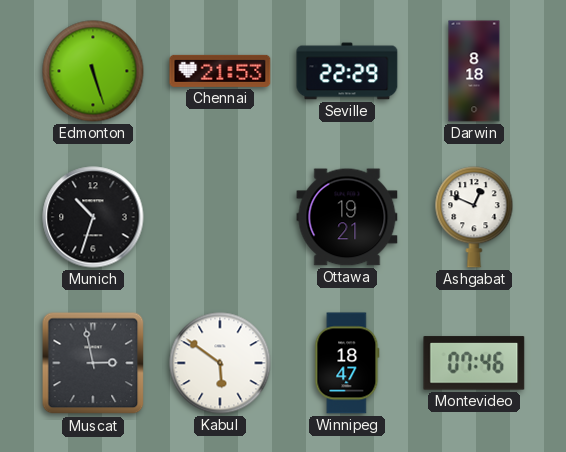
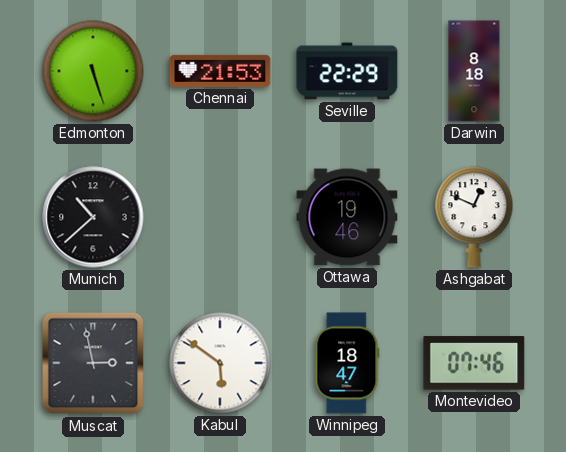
Munich: 10:33 -> 10:38 (93, 217)
Ottawa: 19:21 -> 19:46 (347, 217)
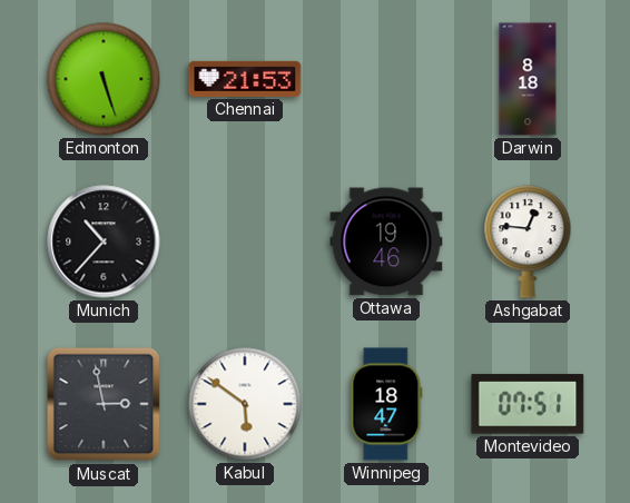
Seville: 22:29 -> none (347, 71)
Munich: 10:38 -> 10:37 (104, 241)
Ashgabat: 12:49 -> 12:46 (528, 241)
Montevideo: 07:46 -> 07:51 (528, 404)
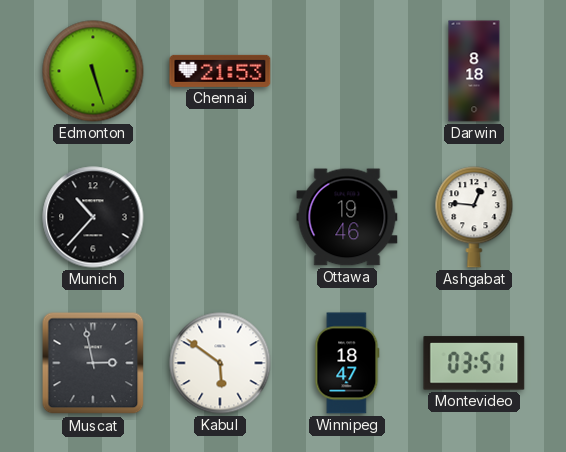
Montevideo: 07:51 -> 03:51 (474, 363)
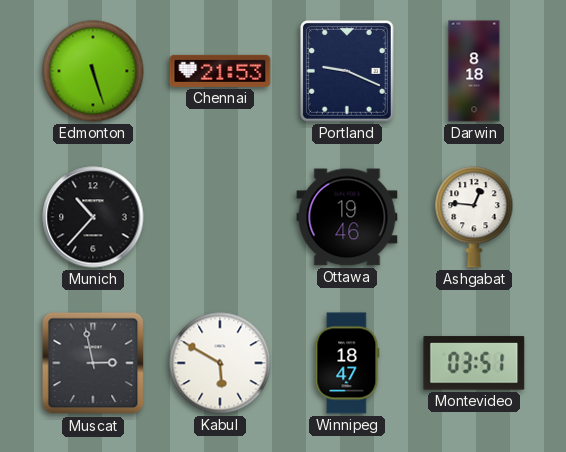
Portland: none -> 9:19 (347, 71)
Kabul: 5:51 -> 5:50 (220, 363)
